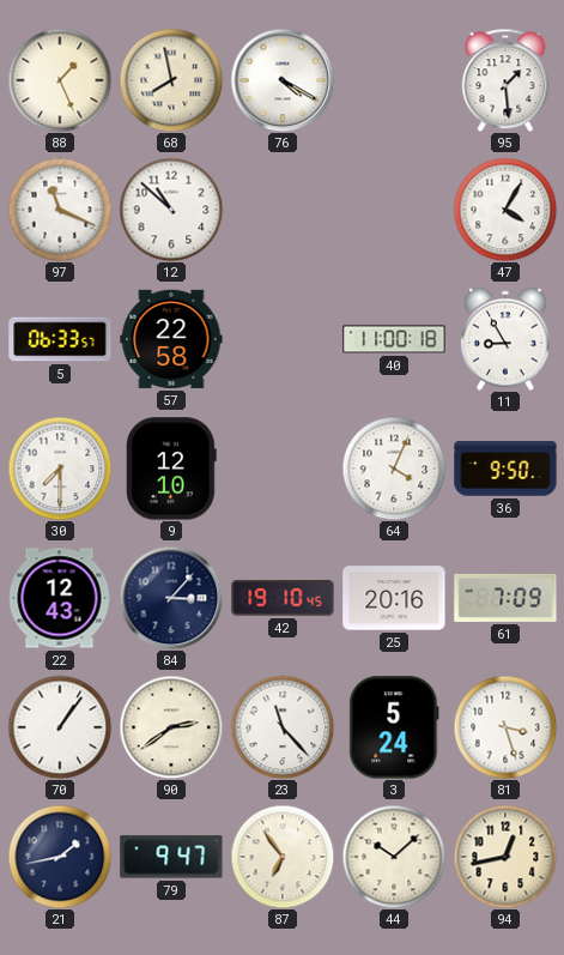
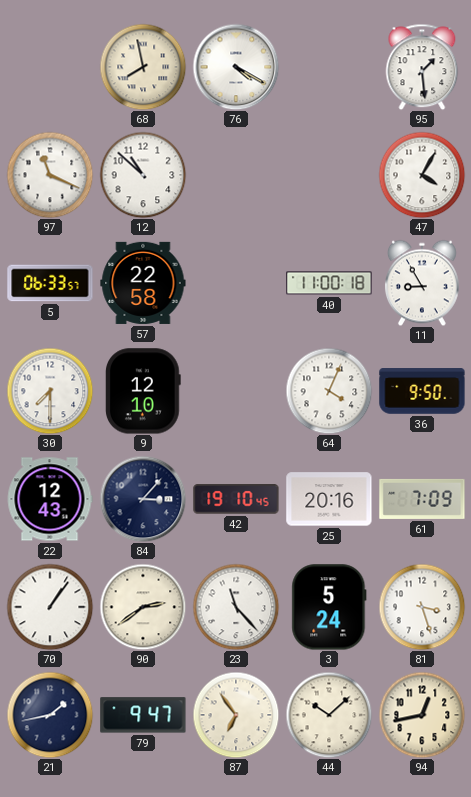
88: 1:26 -> none (60, 80)
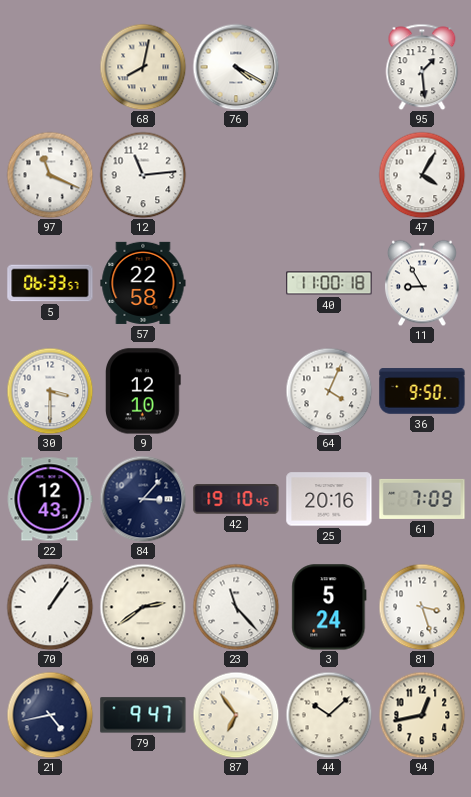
68: 7:58 -> 8:02 (143, 67)
12: 10:52 -> 11:14 (143, 175)
30: 7:30 -> 3:30 (50, 391)
21: 1:43 -> 4:43 (50, 715)
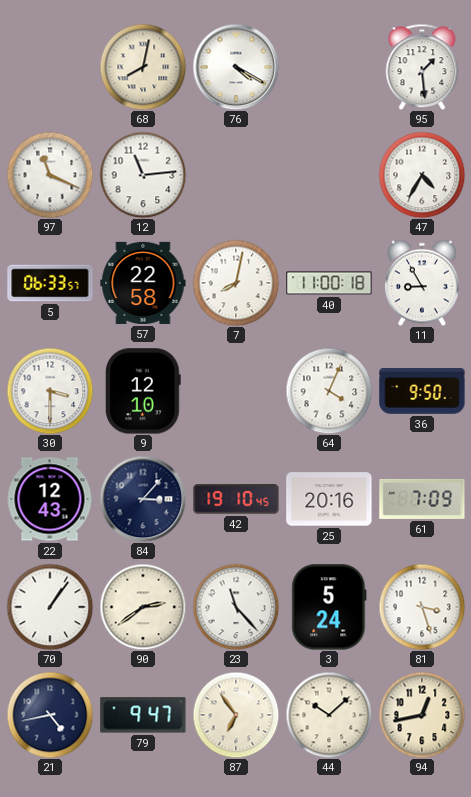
47: 4:05 -> 4:35 (422, 175)
7: none -> 8:02 (236, 283)
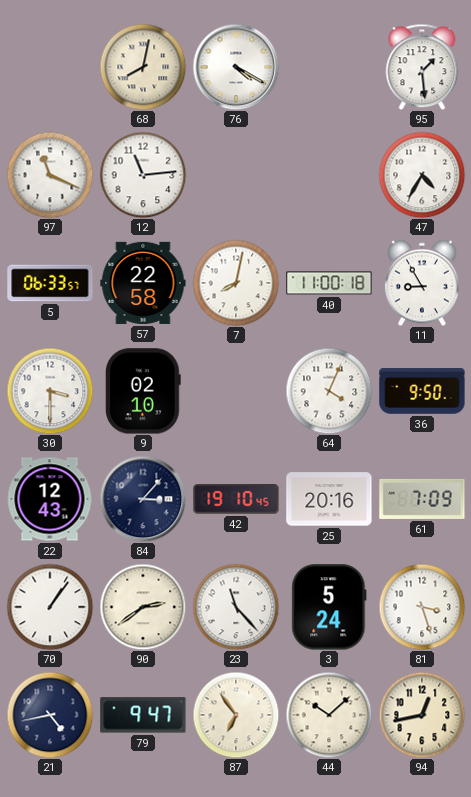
9: 12:10 -> 02:10 (143, 391)
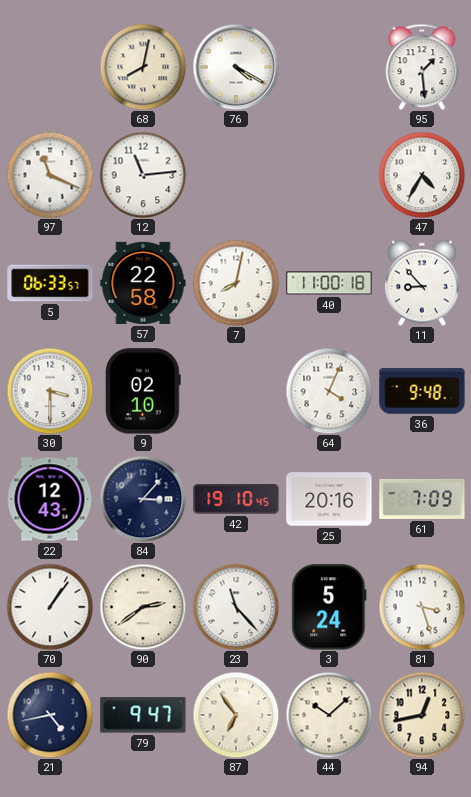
11: 8:55 -> 8:53 (422, 283)
36: 9:50 -> 9:48 (422, 391)
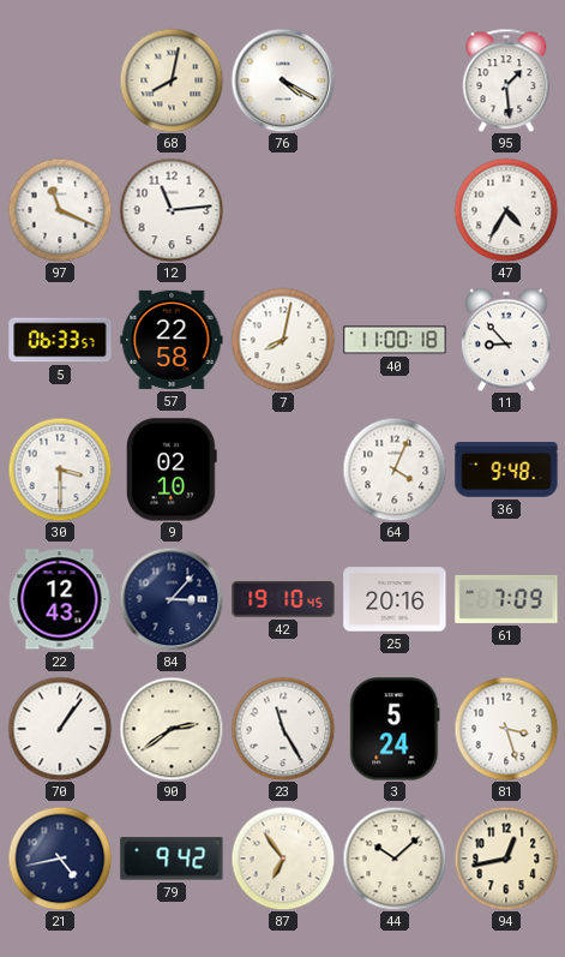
23: 11:23 -> 11:25 (283, 729)
79: 9:47 -> 9:42 (172, 859)
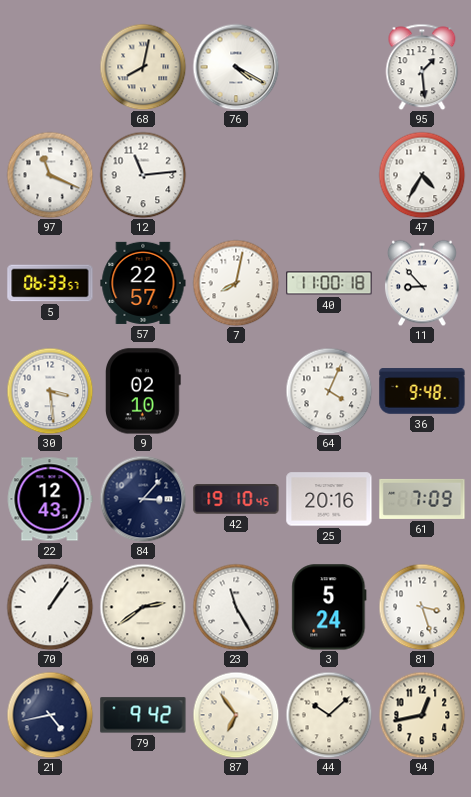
57: 22:58 -> 22:57 (143, 283)
30: 3:30 -> 3:29 (50, 391)
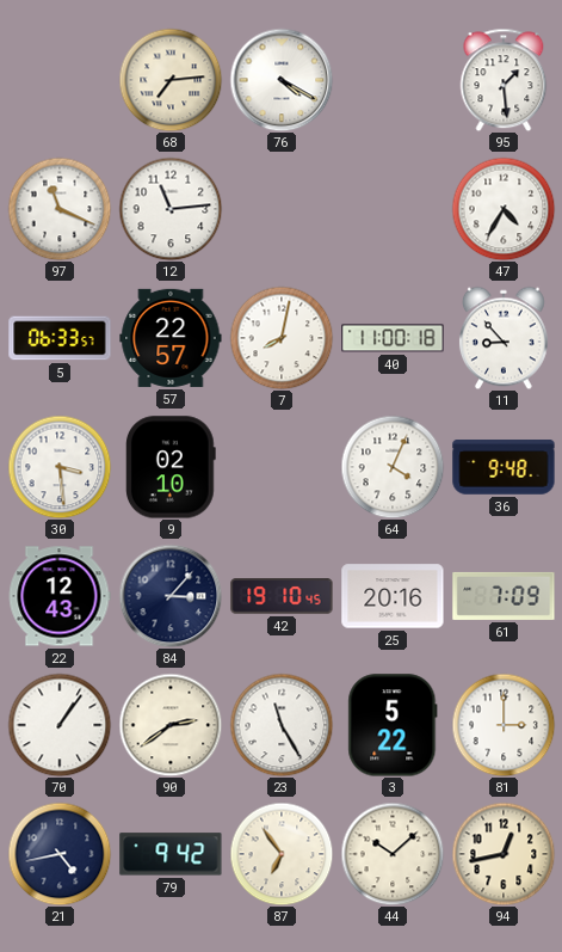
68: 8:02 -> 7:14 (171, 80)
3: 5:24 -> 5:22 (393, 725)
81: 3:27 -> 3:00 (504, 725)
